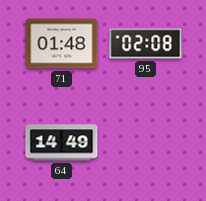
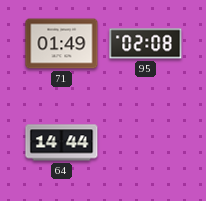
71: 01:48 -> 01:49 (62, 44)
64: 14:49 -> 14:44 (62, 143)
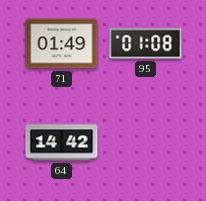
95: 02:08 -> 01:08 (146, 44)
64: 14:44 -> 14:42 (62, 143)
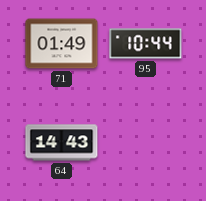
95: 01:08 -> 10:44 (146, 44)
64: 14:42 -> 14:43 (62, 143)
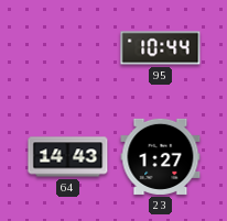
71: 01:49 -> none (62, 44)
23: none -> 1:27 (161, 156)
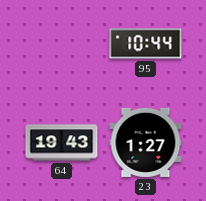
64: 14:43 -> 19:43 (62, 143)
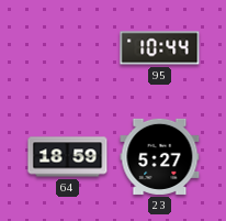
64: 19:43 -> 18:59 (68, 157)
23: 1:27 -> 5:27 (160, 156)
